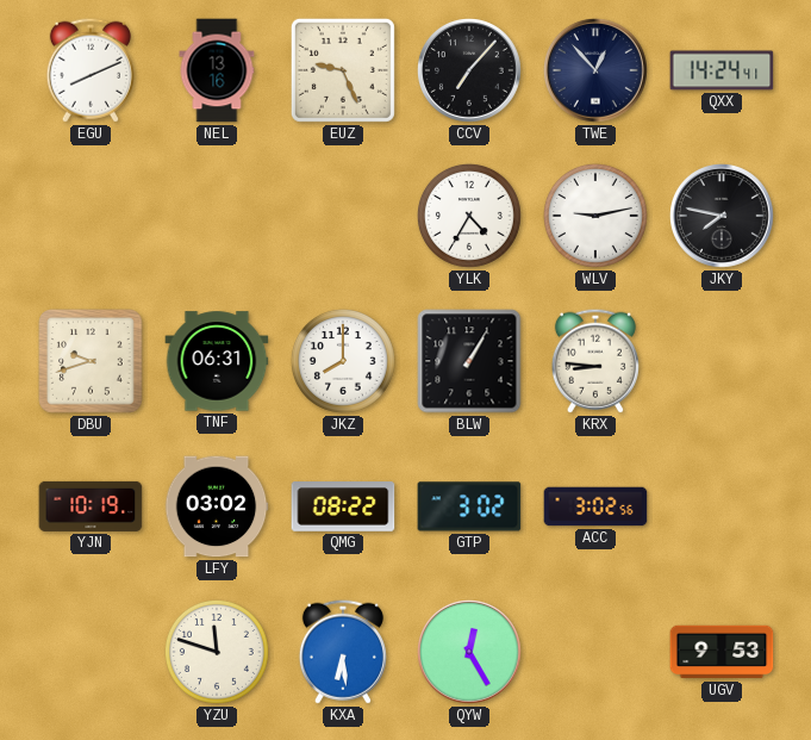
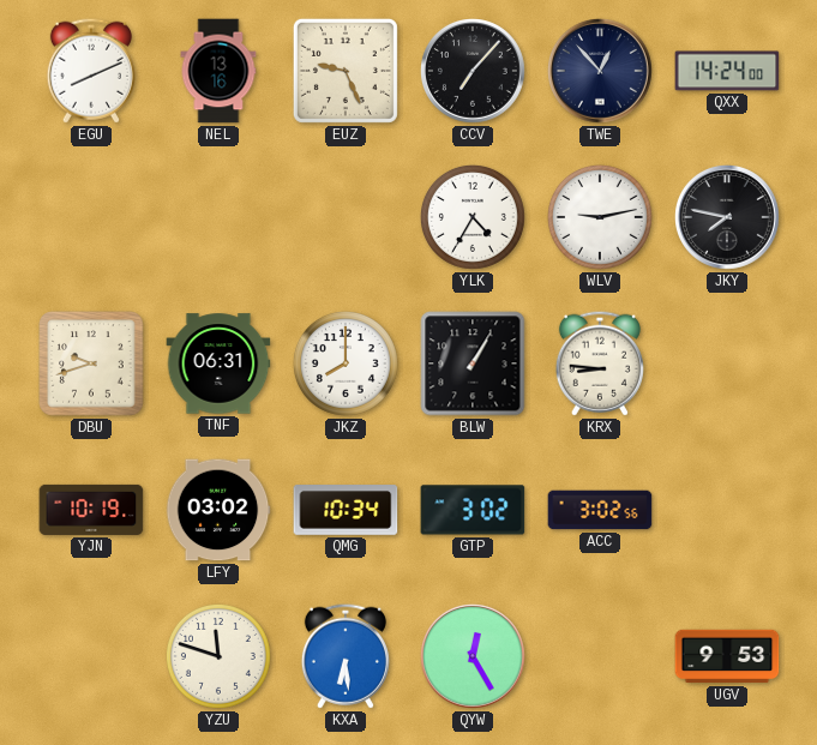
QXX: 14:24:41 -> 14:24:00 (727, 71)
QMG: 08:22 -> 10:34 (346, 510)
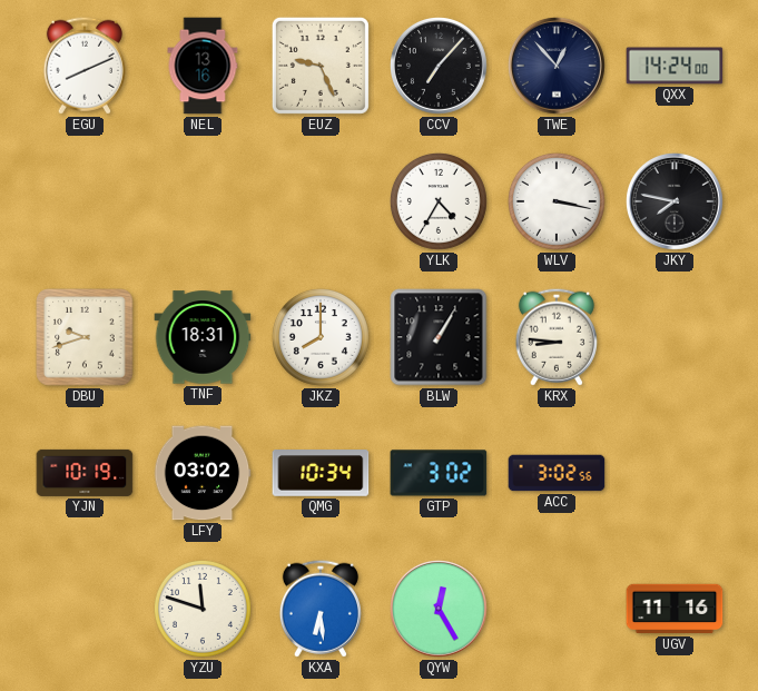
WLV: 9:13 -> 3:17 (557, 201)
TNF: 06:31 -> 18:31 (203, 337)
UGV: 9:53 -> 11:16 (675, 609)
